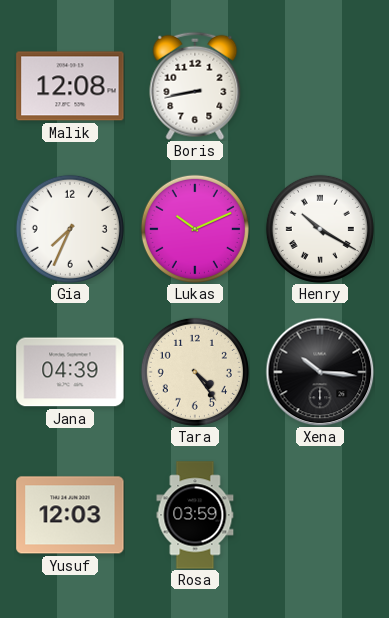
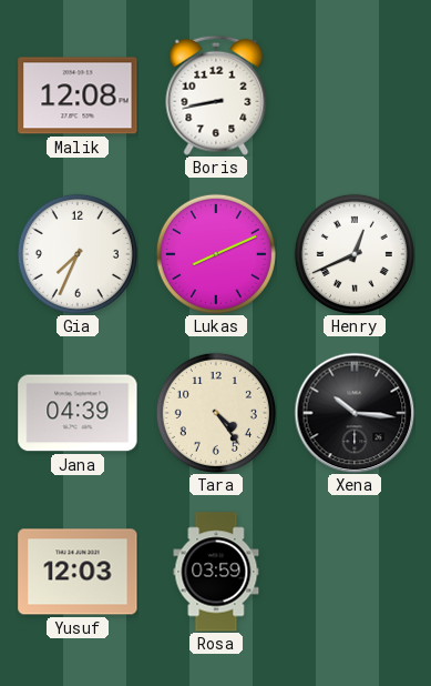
Lukas: 10:11 -> 8:11 (216, 254)
Henry: 10:20 -> 12:41 (355, 254)
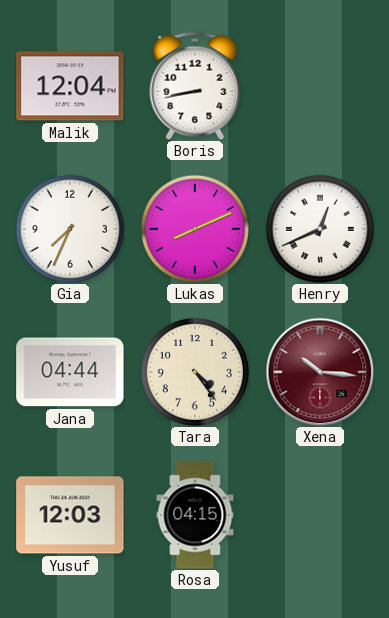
Malik: 12:08 -> 12:04 (70, 86)
Jana: 04:39 -> 04:44 (70, 372)
Xena dial: black -> burgundy (320, 372)
Rosa: 03:59 -> 04:15 (195, 515)
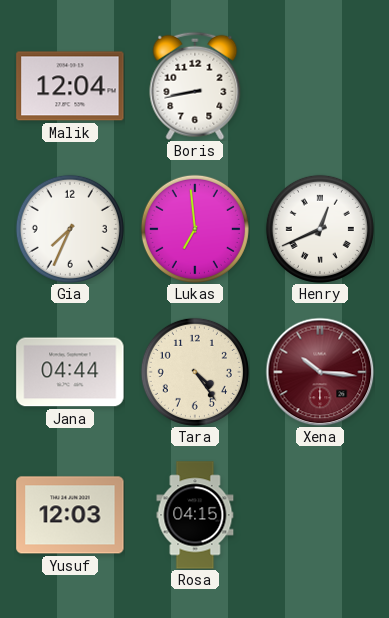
Lukas: 8:11 -> 6:59 (195, 229)
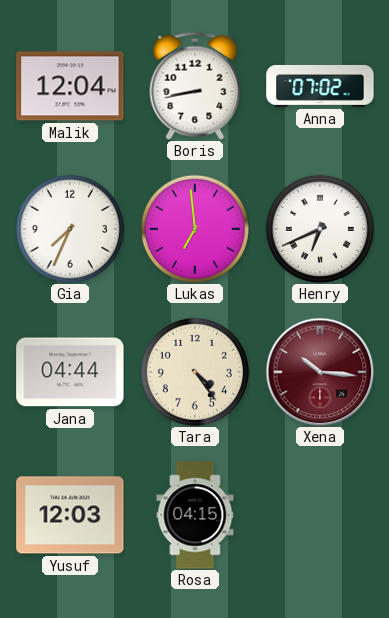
Anna: none -> 07:02 (320, 86)
Henry: 12:41 -> 6:41 (320, 229)
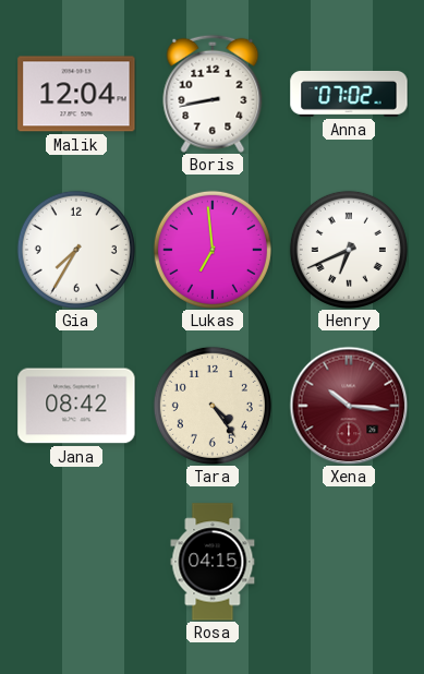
Gia: 7:34 -> 7:35 (76, 250)
Jana: 04:44 -> 08:42 (76, 406)
Yusuf: 12:03 -> none (70, 515)
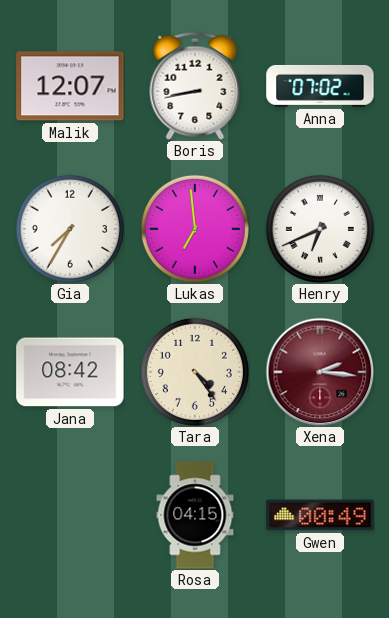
Malik: 12:04 -> 12:07 (70, 86)
Xena: 10:16 -> 2:16 (320, 372)
Gwen: none -> 00:49 (320, 515)
